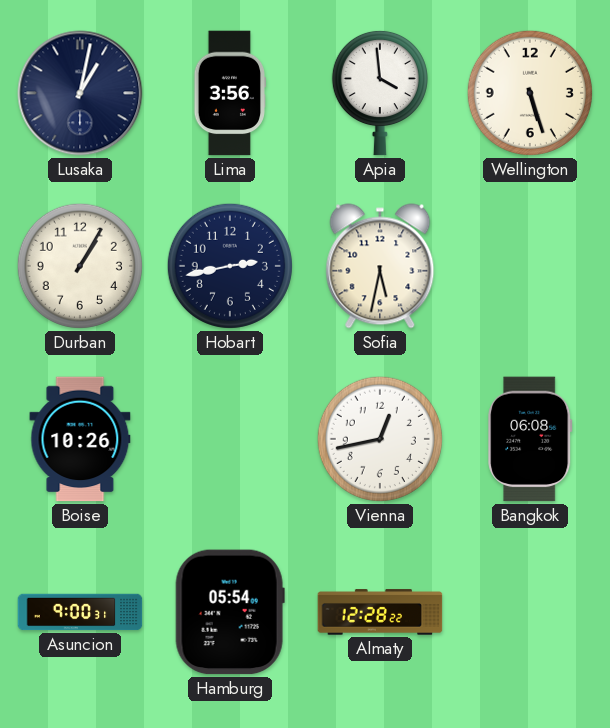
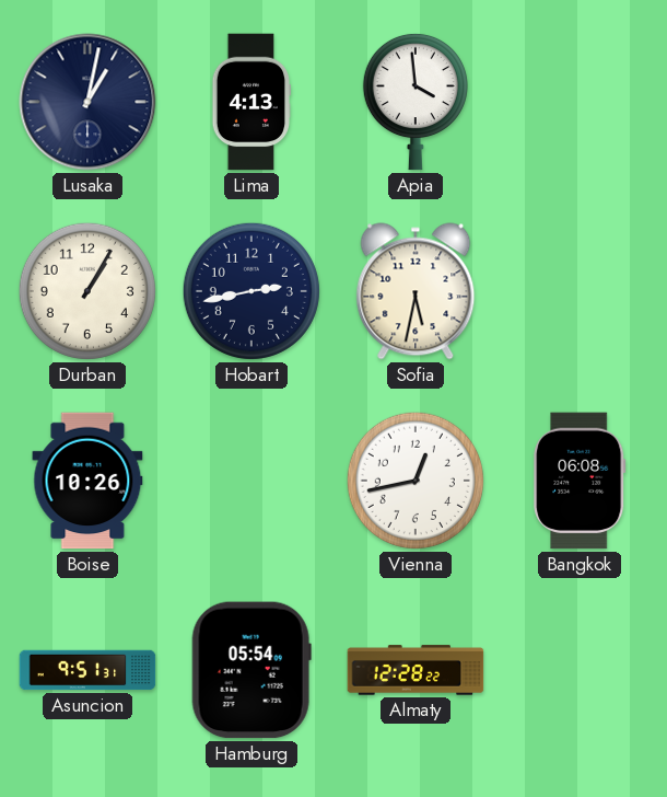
Lima: 3:56 -> 4:13 (251, 102)
Wellington: 5:27 -> none (530, 93)
Asuncion: 9:00 -> 9:51 (87, 670)
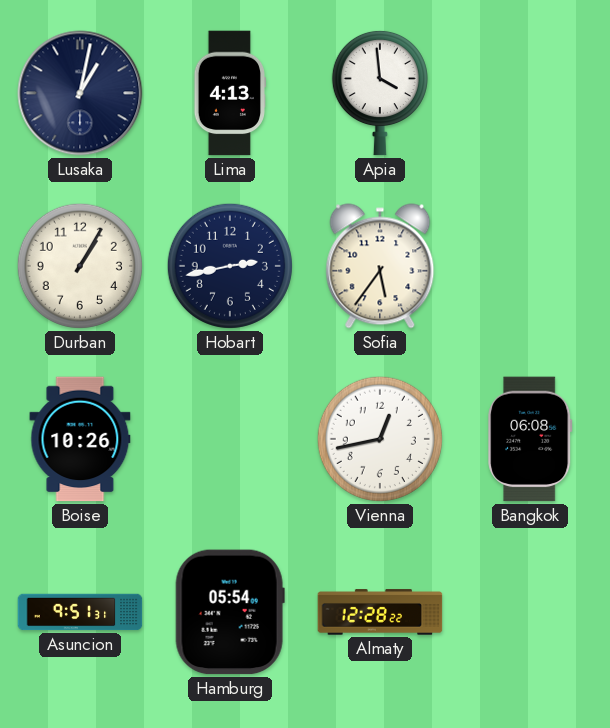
Sofia: 5:32 -> 5:36 (380, 266)
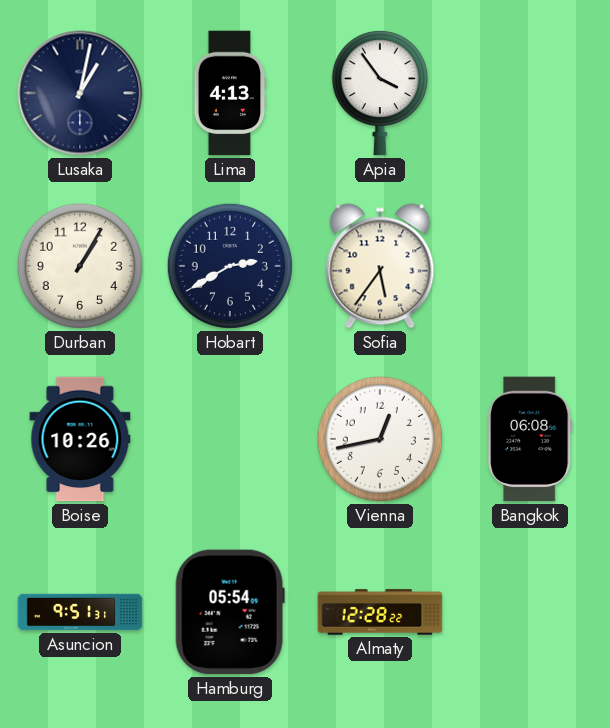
Apia: 3:59 -> 3:54 (380, 93)
Hobart: 2:43 -> 2:40 (230, 266)
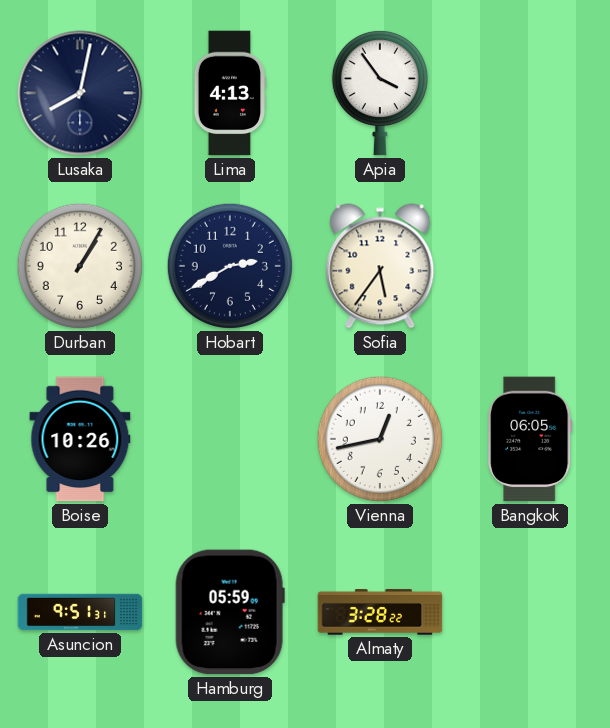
Lusaka: 1:02 -> 8:02 (80, 93)
Bangkok: 06:08 -> 06:05 (530, 439)
Hamburg: 05:54 -> 05:59 (230, 612)
Almaty: 12:28 -> 3:28 (380, 612)
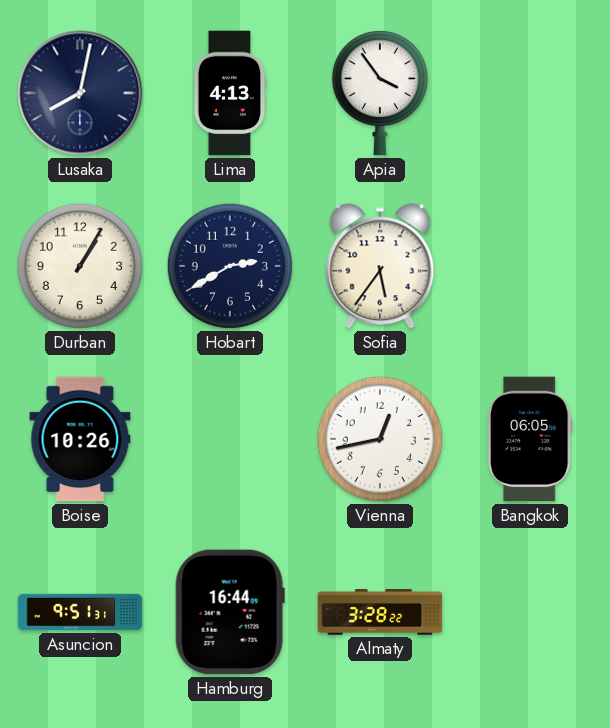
Hamburg: 05:59 -> 16:44 (230, 612)
